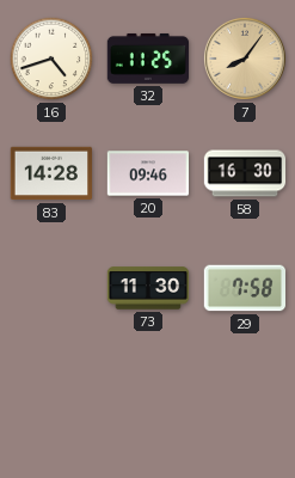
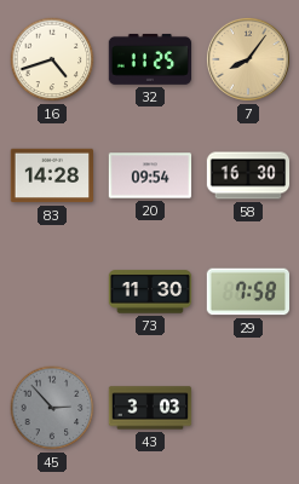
20: 09:46 -> 09:54 (150, 175)
45: none -> 2:53 (52, 408)
43: none -> 3:03 (150, 408)
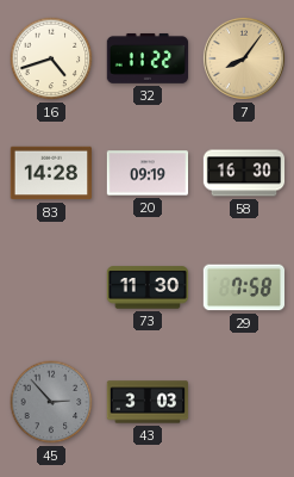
32: 11:25 -> 11:22 (148, 58)
20: 09:54 -> 09:19 (148, 173)
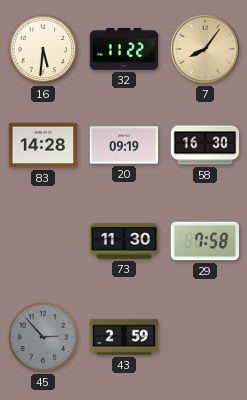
16: 4:42 -> 5:31 (43, 49)
43: 3:03 -> 2:59 (124, 337)
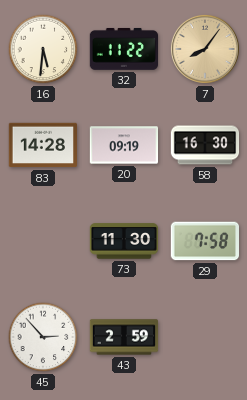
45 dial: grey -> white (43, 337)
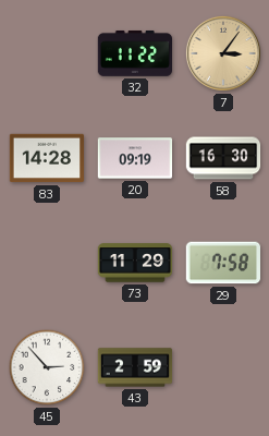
16: 5:31 -> none (43, 49)
7: 8:06 -> 3:06 (223, 53)
73: 11:30 -> 11:29 (135, 263)
